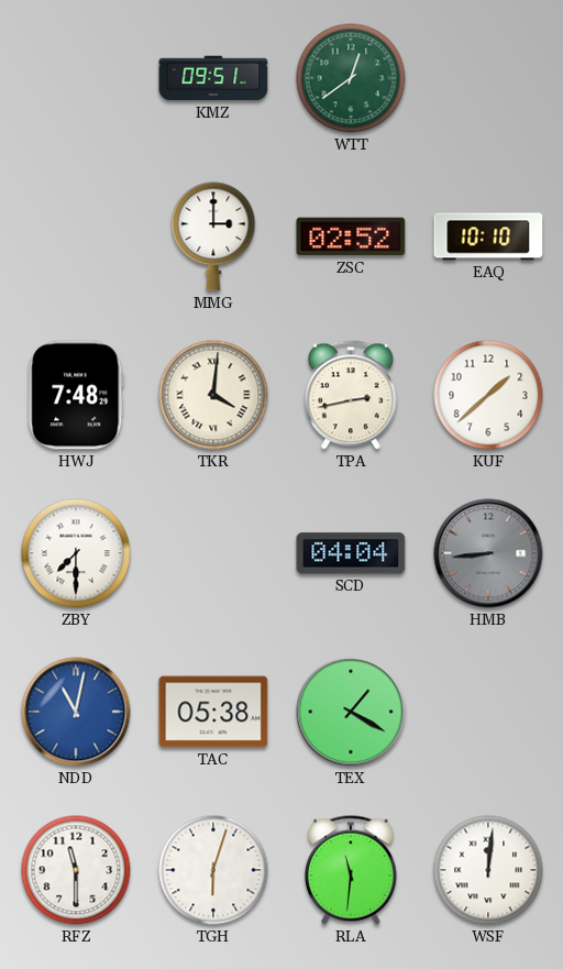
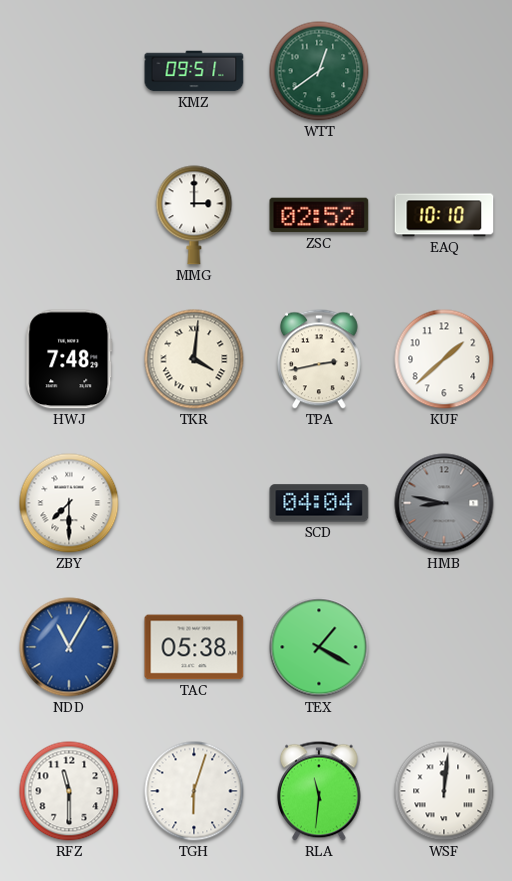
HMB: 8:44 -> 8:47 (444, 503)
NDD: 11:02 -> 11:05 (69, 647)
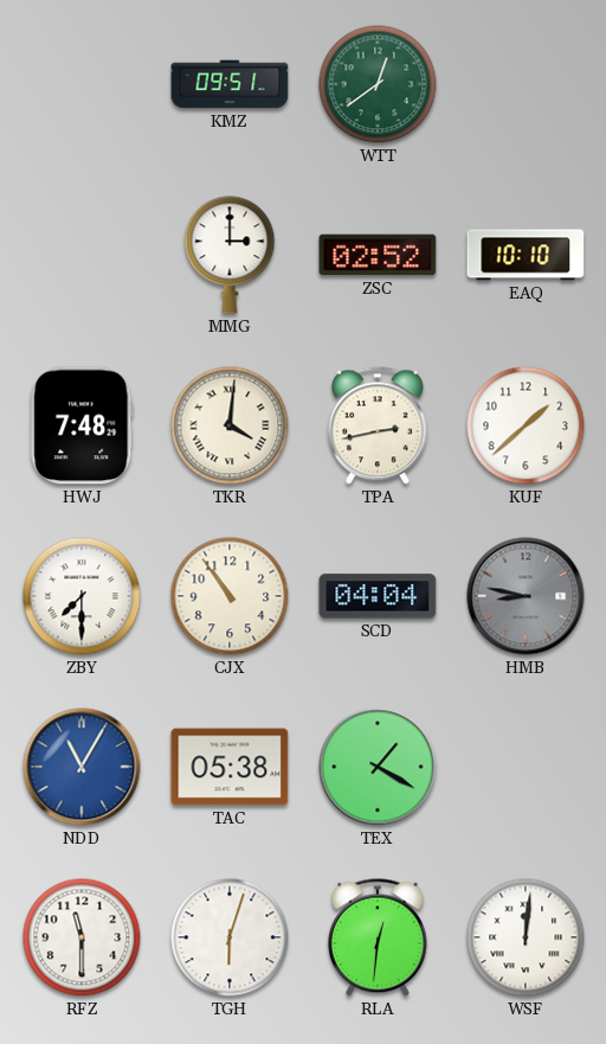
CJX: none -> 10:54 (230, 596)
RLA: 11:31 -> 12:31 (378, 937)
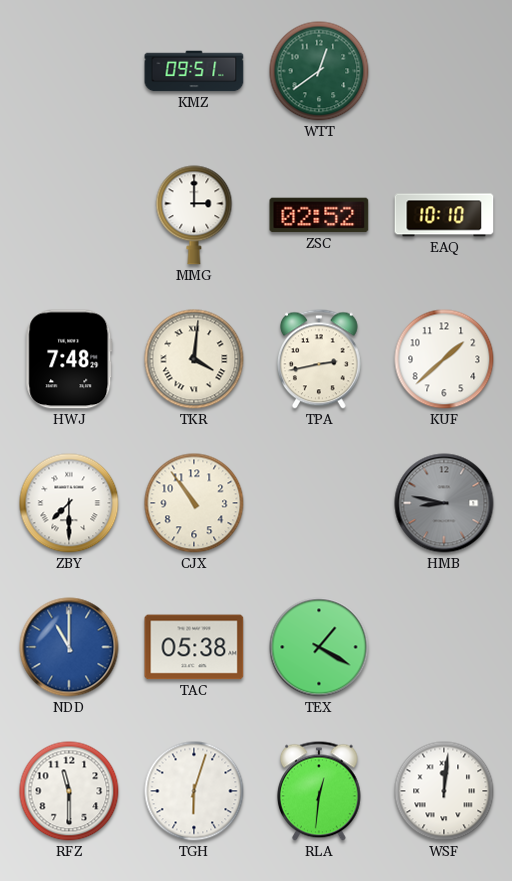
SCD: 04:04 -> none (378, 596)
NDD: 11:05 -> 11:00 (69, 647)
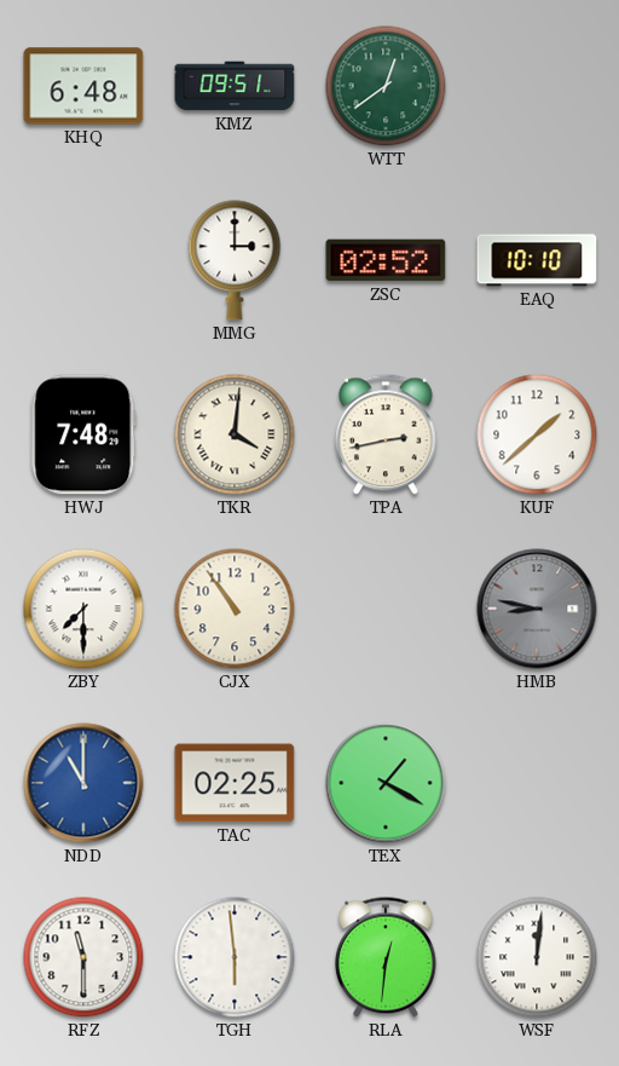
KHQ: none -> 6:48 (83, 86)
TAC: 05:38 -> 02:25 (235, 783)
TGH: 6:03 -> 5:59 (235, 957)
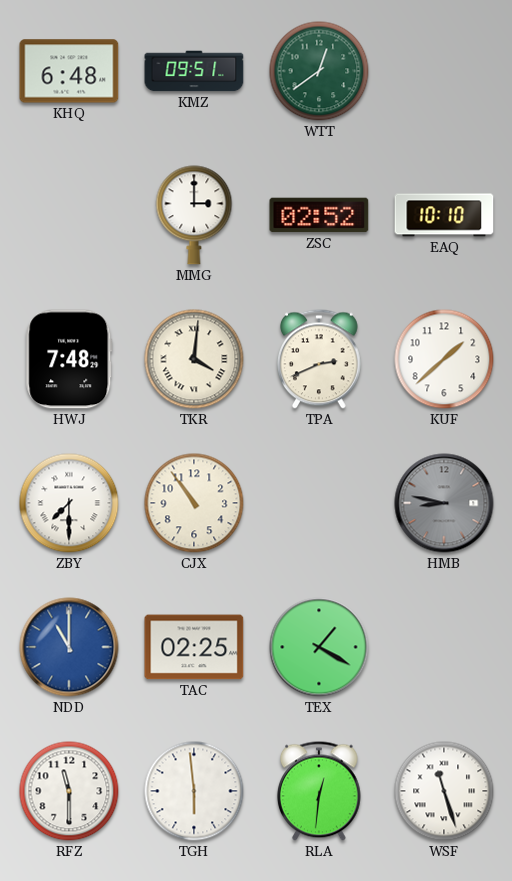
TPA: 2:43 -> 2:41 (319, 359)
WSF: 12:01 -> 11:27 (444, 791)
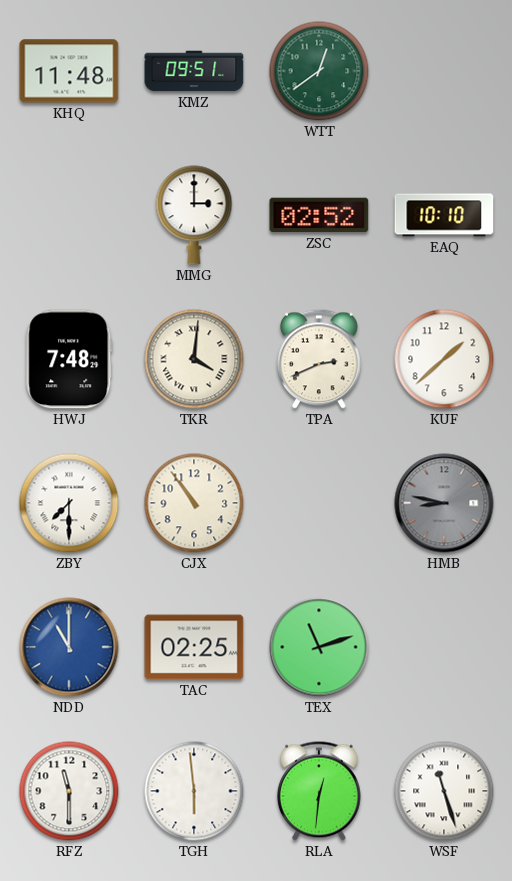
KHQ: 6:48 -> 11:48 (69, 71)
TEX: 1:20 -> 11:12 (319, 647)
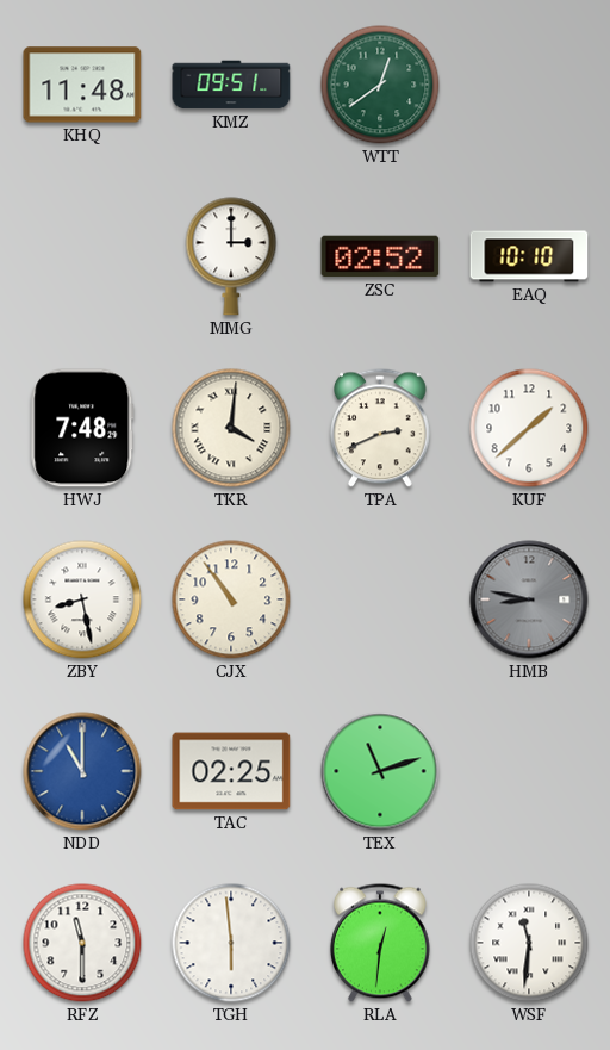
ZBY: 7:30 -> 8:28 (82, 599)
WSF: 11:27 -> 11:31 (529, 943)
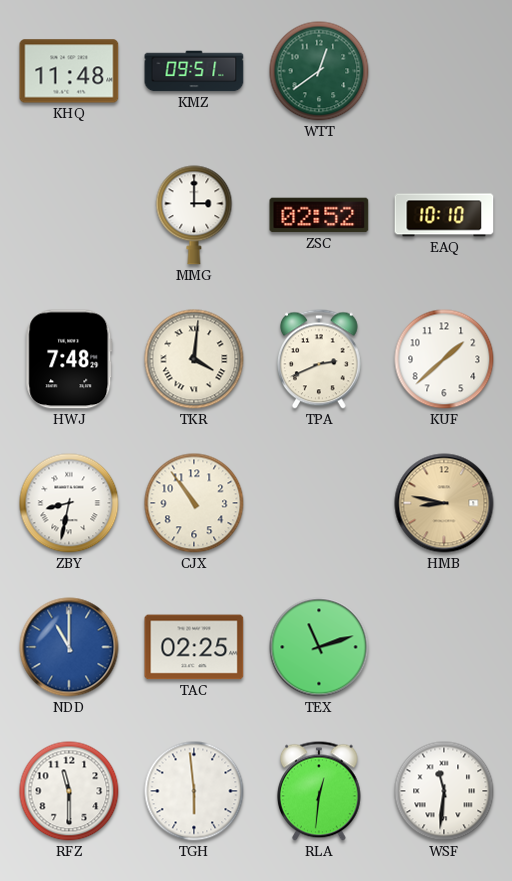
ZBY: 8:28 -> 8:32 (69, 503)
HMB dial: grey -> champagne (444, 503)
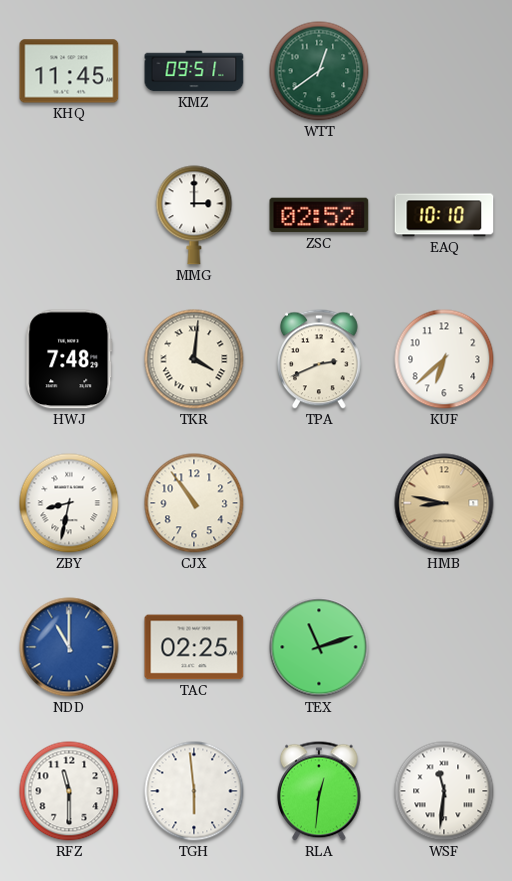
KHQ: 11:48 -> 11:45 (69, 71)
KUF: 1:38 -> 6:38 (444, 359)
